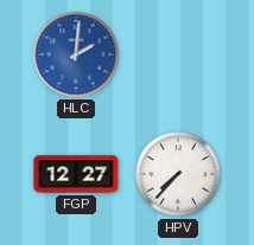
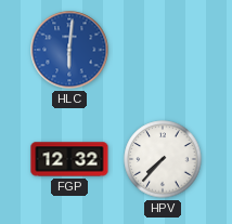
HLC: 2:01 -> 6:01 (69, 50)
FGP: 12:27 -> 12:32 (69, 159)
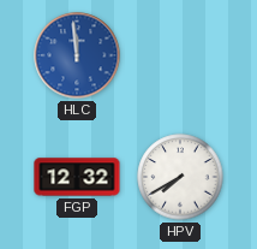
HLC: 6:01 -> 11:59 (77, 55)
HPV: 7:37 -> 7:40 (180, 177)
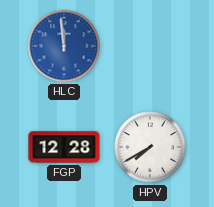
FGP: 12:32 -> 12:28 (64, 147)
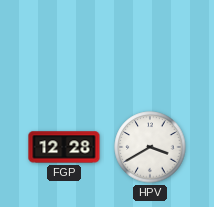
HLC: 11:59 -> none (64, 46)
HPV: 7:40 -> 3:40 (150, 147)
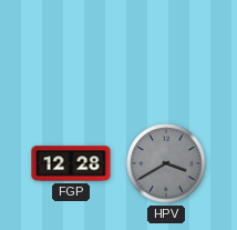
HPV dial: white -> grey (166, 163)
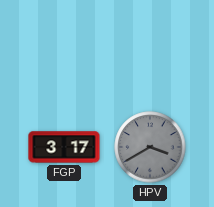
FGP: 12:28 -> 3:17 (64, 147)
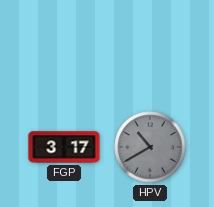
HPV: 3:40 -> 10:40 (150, 147)
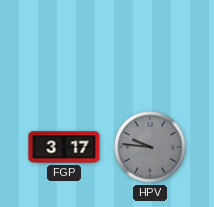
HPV: 10:40 -> 9:46 (150, 147)
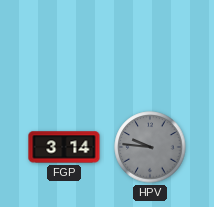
FGP: 3:17 -> 3:14 (64, 147)
